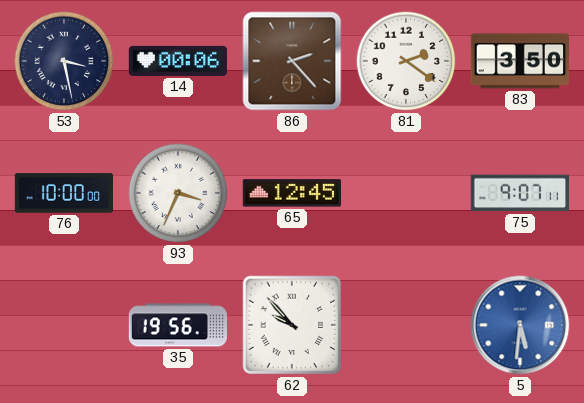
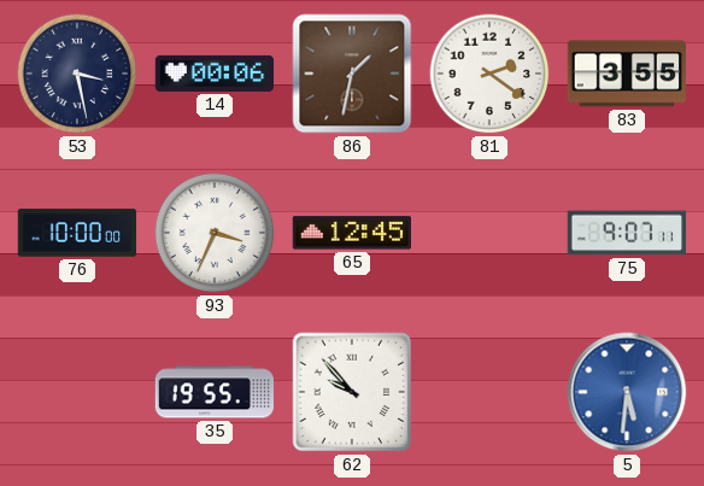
86: 2:23 -> 1:32 (352, 74)
83: 3:50 -> 3:55 (626, 74)
35: 19:56 -> 19:55 (213, 392)
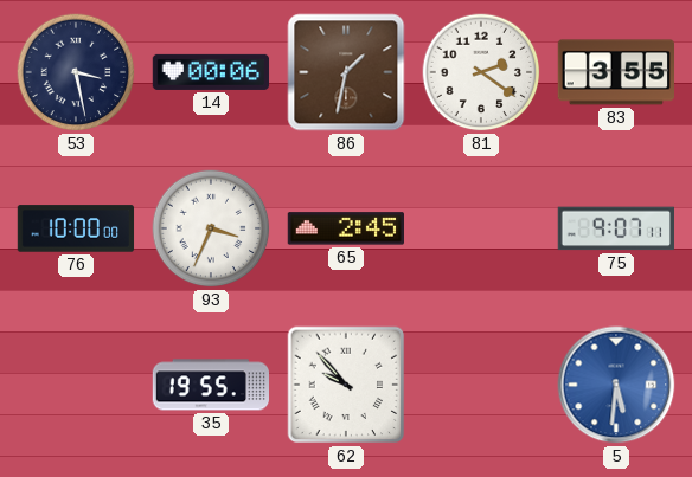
65: 12:45 -> 2:45 (345, 228)
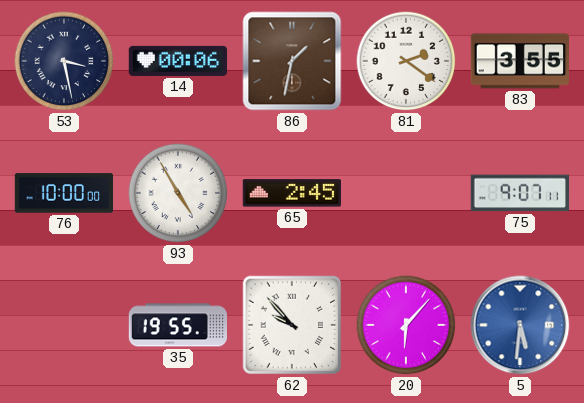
93: 3:34 -> 4:55 (178, 193)
20: none -> 6:07 (406, 325)
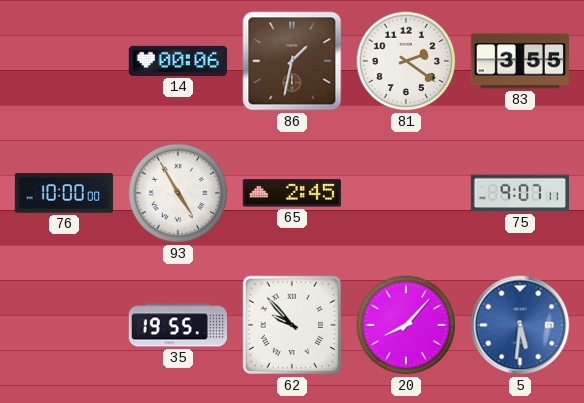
53: 3:28 -> none (64, 61)
20: 6:07 -> 8:07 (406, 325)
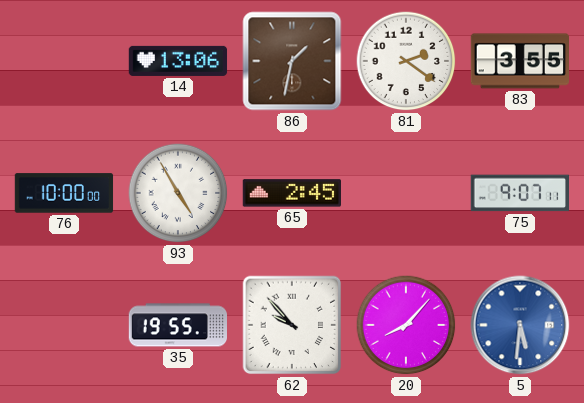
14: 00:06 -> 13:06 (178, 61)
